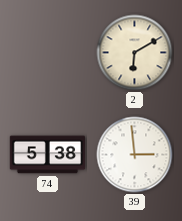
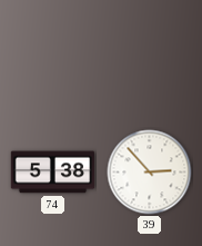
2: 6:10 -> none (135, 53)
39: 2:59 -> 2:53 (150, 173)
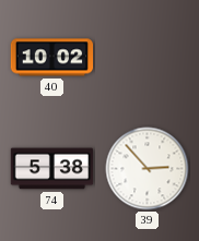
40: none -> 10:02 (52, 58)
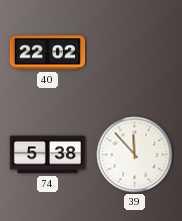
40: 10:02 -> 22:02 (48, 53)
39: 2:53 -> 11:53 (135, 155)
